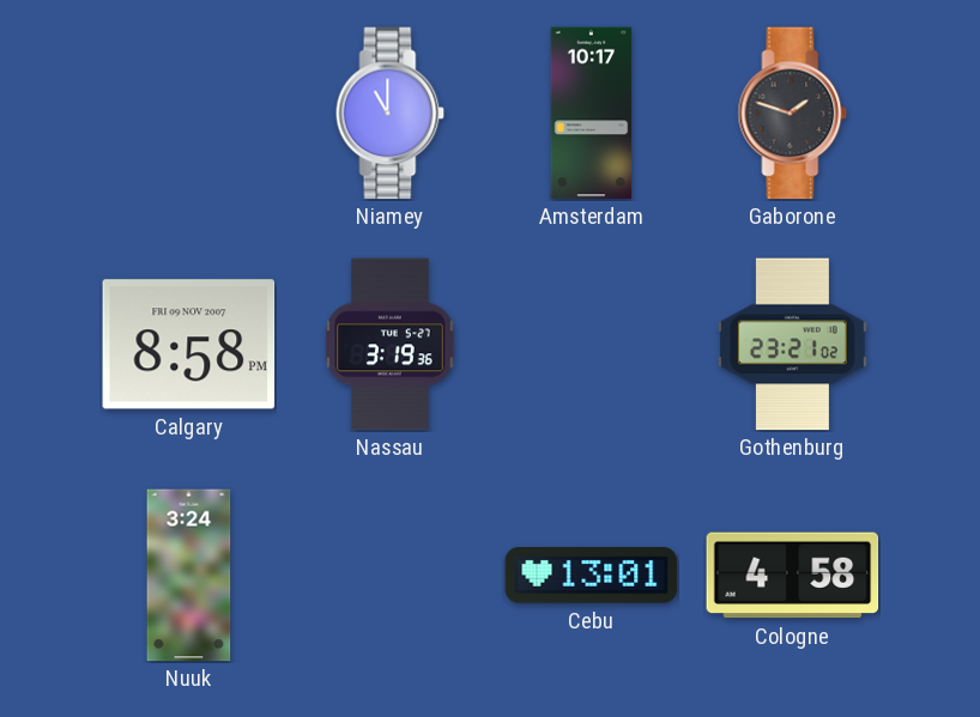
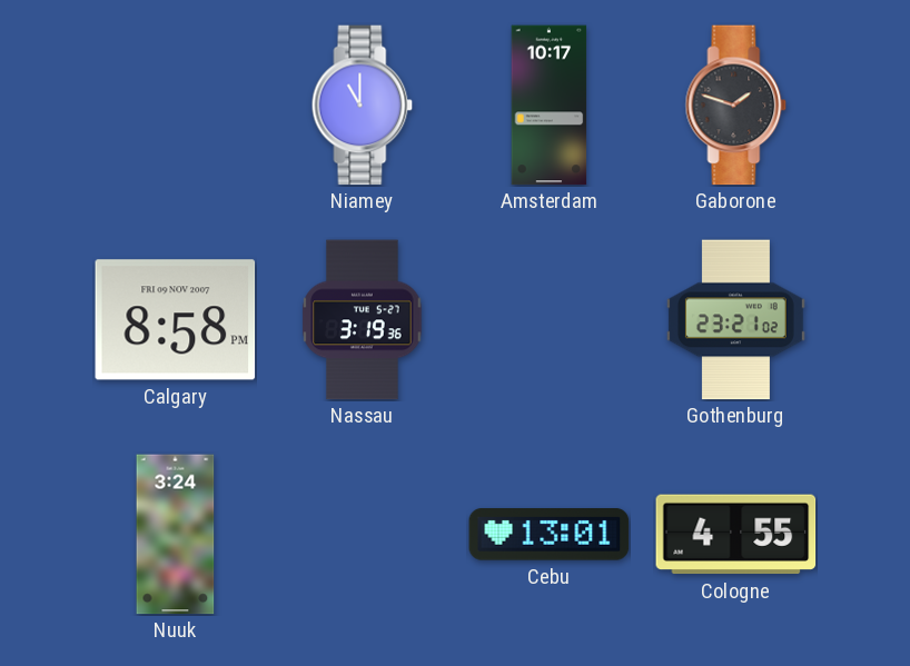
Cologne: 4:58 -> 4:55 (736, 535)
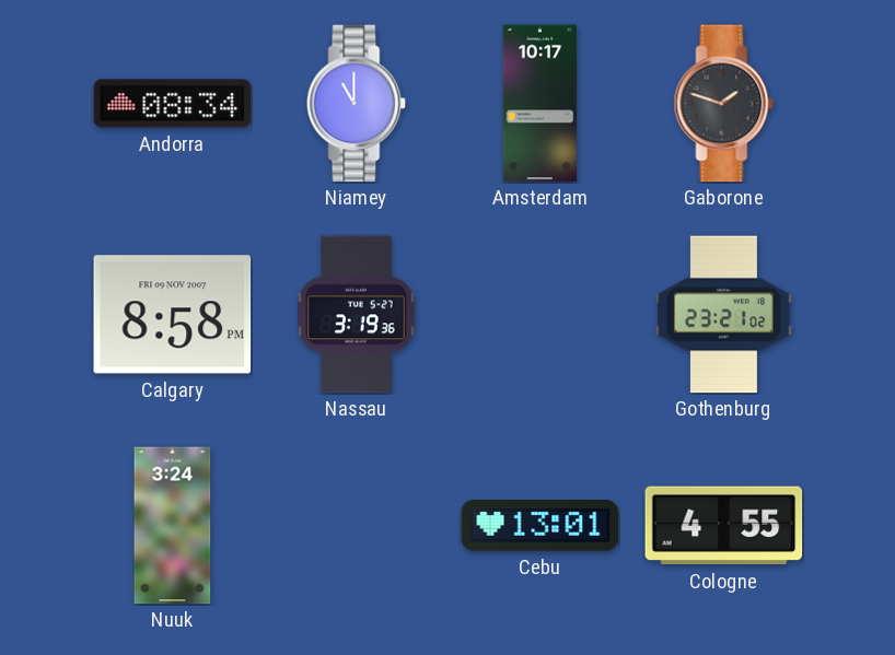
Andorra: none -> 08:34 (173, 104)
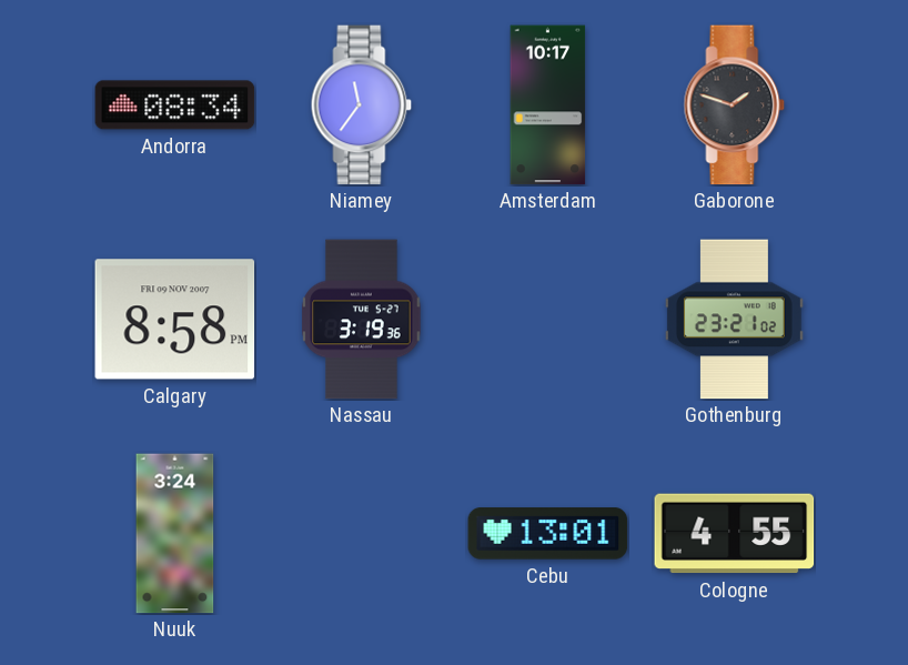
Niamey: 11:00 -> 11:36 (362, 105)
